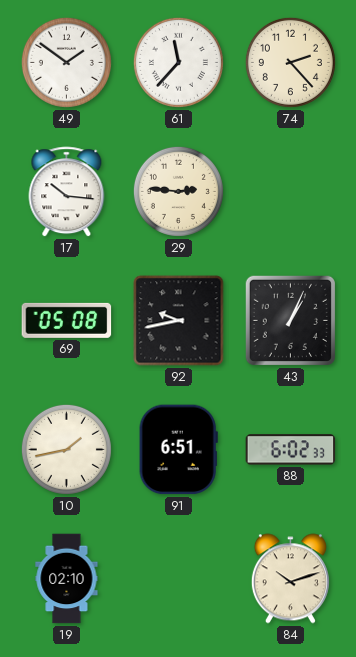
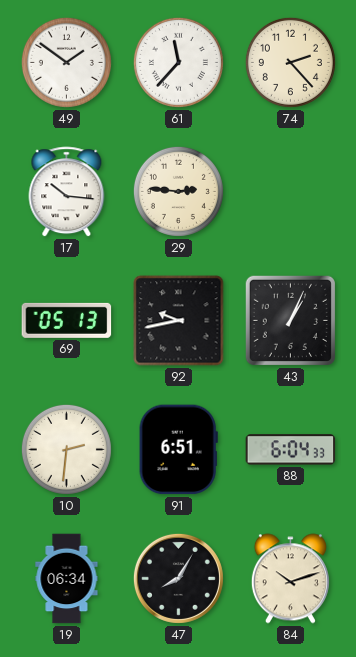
69: 05:08 -> 05:13 (67, 320)
10: 1:43 -> 2:31 (66, 449)
88: 6:02 -> 6:04 (291, 450)
19: 02:10 -> 06:34 (67, 579)
47: none -> 8:05 (178, 578)
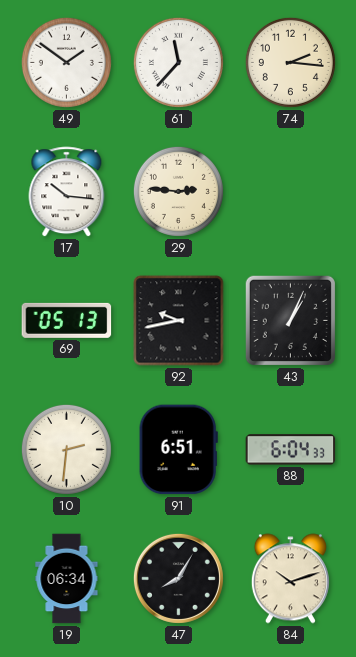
74: 2:23 -> 2:16 (290, 62)
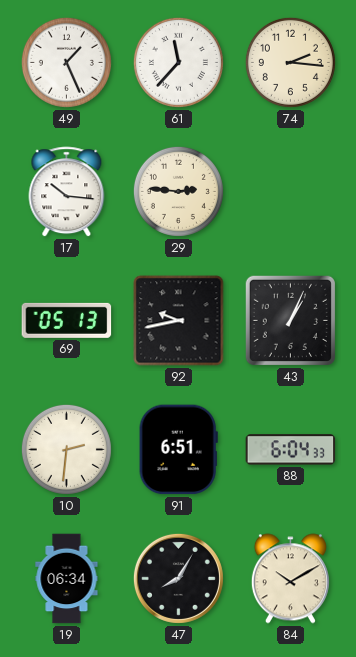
49: 1:51 -> 1:26 (66, 62)
84: 10:12 -> 10:10 (290, 579)
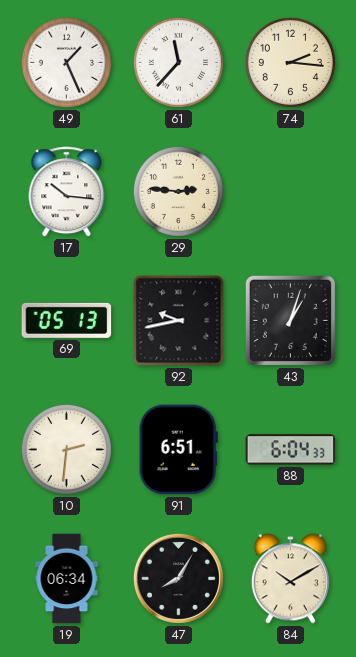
43: 1:04 -> 1:03 (290, 320)
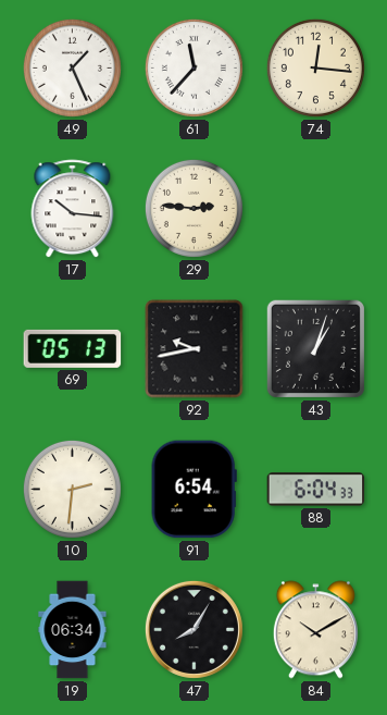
74: 2:16 -> 12:16 (315, 67)
91: 6:51 -> 6:54 (193, 490)
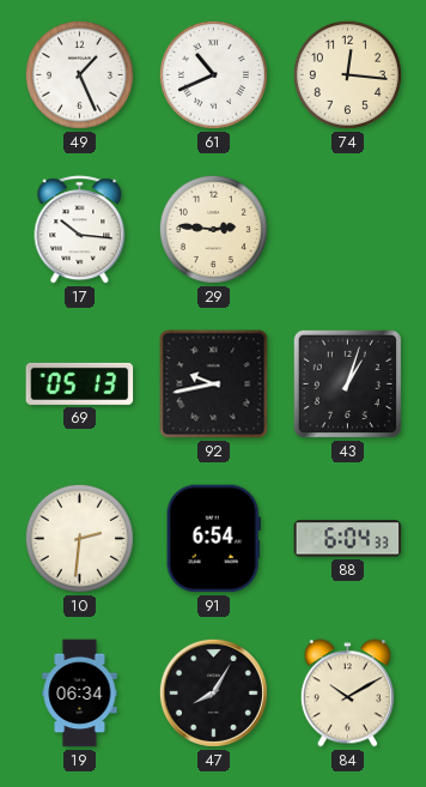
61: 11:37 -> 10:41 (213, 74)
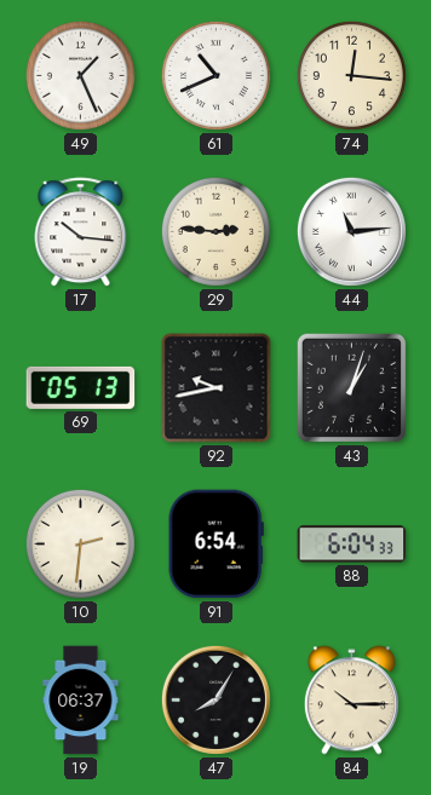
44: none -> 11:14 (351, 231)
19: 06:34 -> 06:37 (81, 701)
84: 10:10 -> 10:15 (351, 701)
